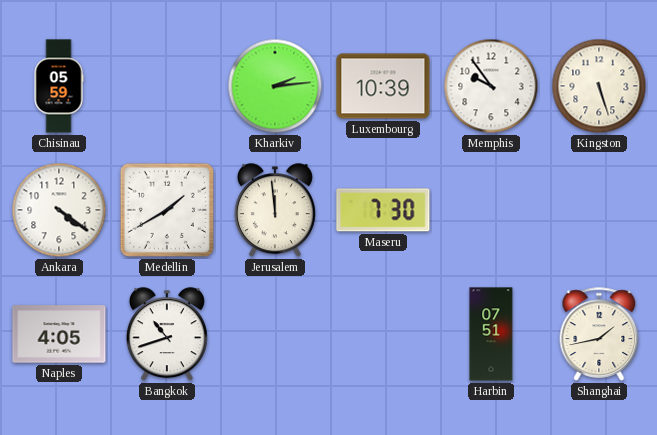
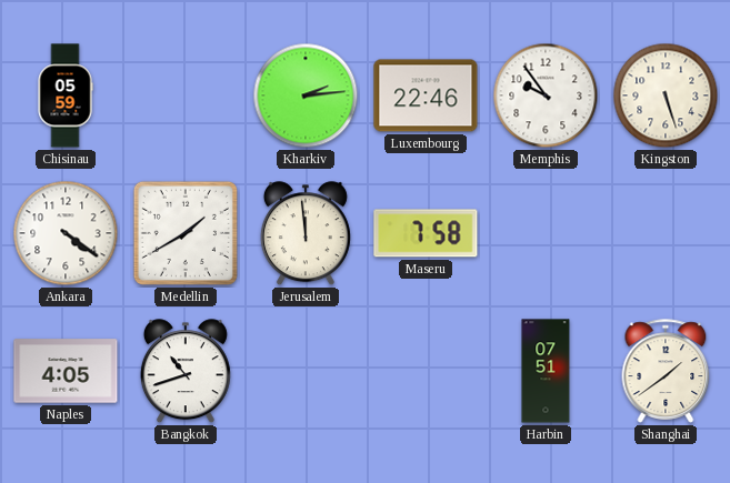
Luxembourg: 10:39 -> 22:46 (426, 95)
Maseru: 7:30 -> 7:58 (426, 233)
Shanghai: 1:43 -> 1:39 (666, 371)
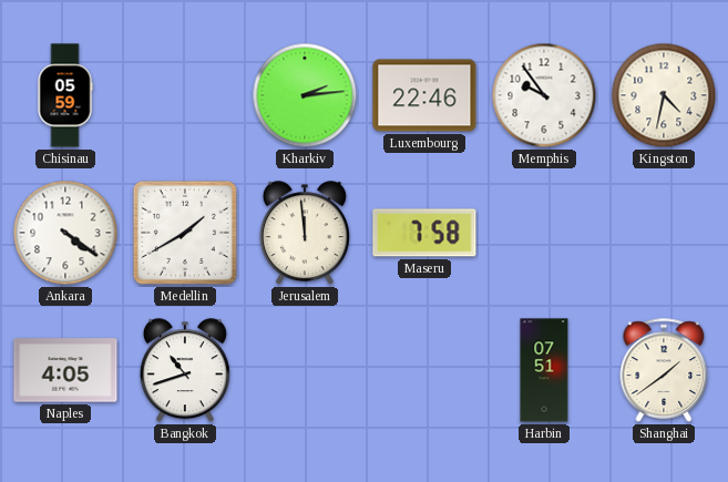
Kingston: 5:27 -> 4:32 (664, 95)
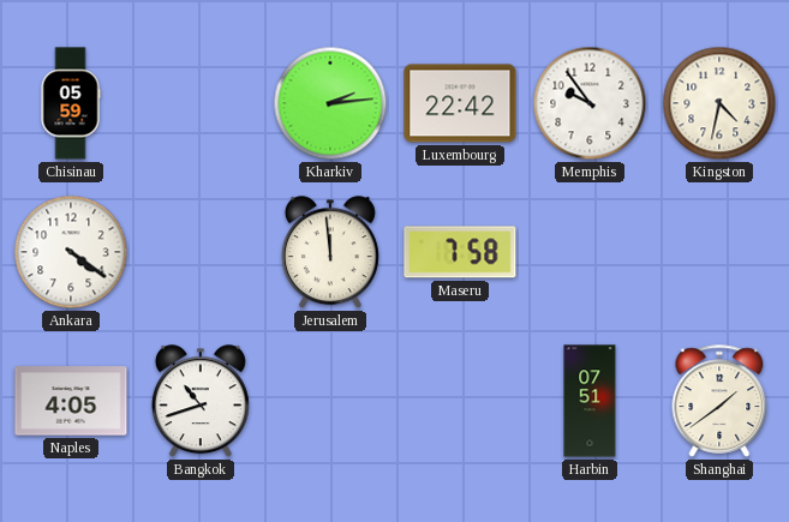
Luxembourg: 22:46 -> 22:42 (460, 103)
Medellin: 1:40 -> none (185, 233)
